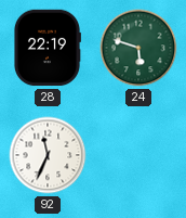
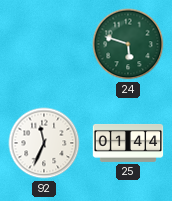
28: 22:19 -> none (46, 48)
25: none -> 01:44 (128, 143)
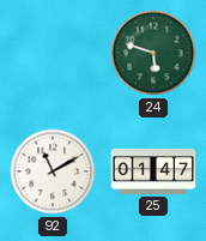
92: 11:34 -> 11:10 (53, 171)
25: 01:44 -> 01:47 (153, 171)
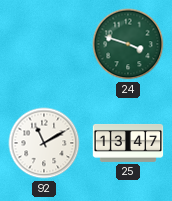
24: 5:48 -> 3:48 (128, 44)
25: 01:47 -> 13:47 (128, 143)
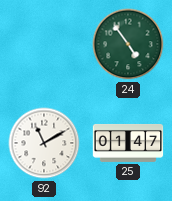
24: 3:48 -> 4:54 (128, 44)
25: 13:47 -> 01:47 (128, 143)
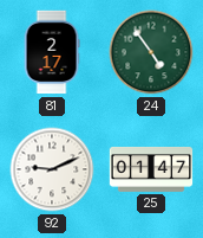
81: none -> 2:17 (52, 52)
92: 11:10 -> 9:11 (52, 169)
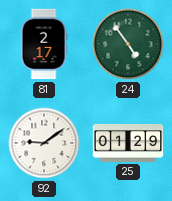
92: 9:11 -> 9:09 (44, 143)
25: 01:47 -> 01:29 (128, 143)
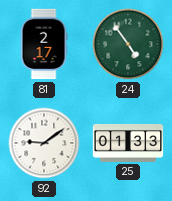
25: 01:29 -> 01:33 (128, 143)
